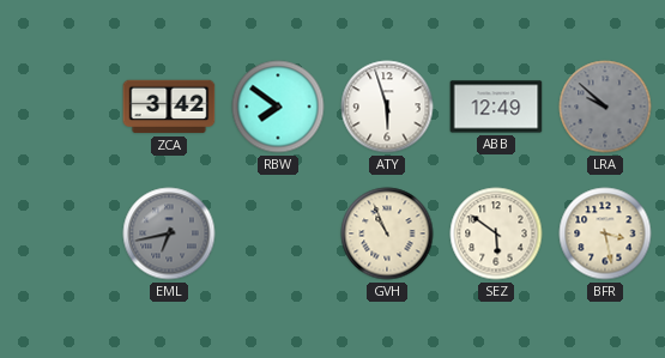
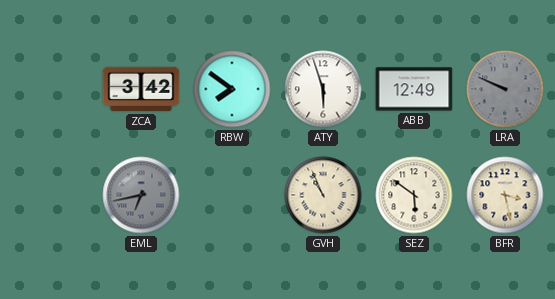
LRA: 9:52 -> 9:49 (505, 89)
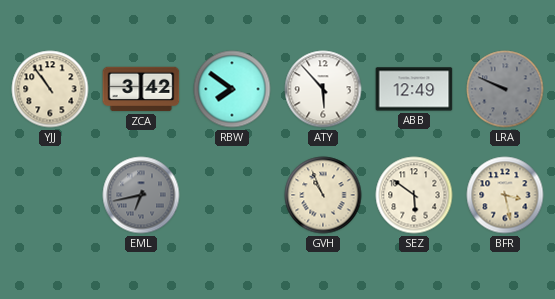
YJJ: none -> 10:54 (50, 89)
ATY: 5:57 -> 5:53 (323, 89)
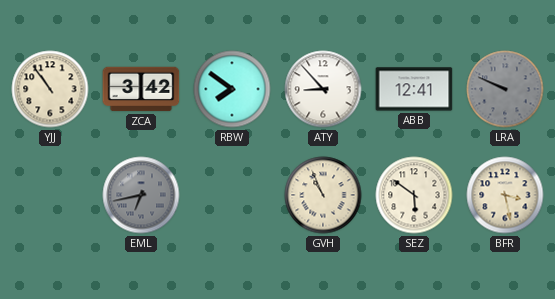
ATY: 5:53 -> 8:53 (323, 89)
ABB: 12:49 -> 12:41 (414, 89)
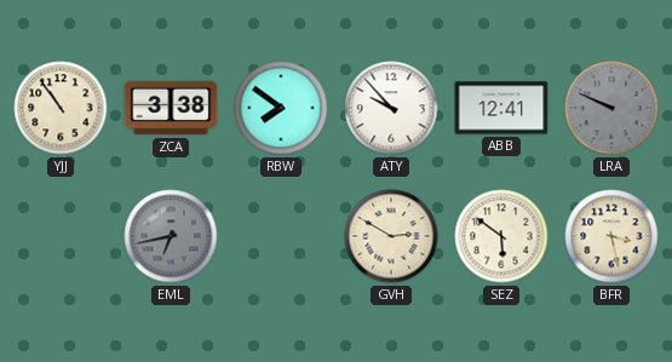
ZCA: 3:42 -> 3:38 (171, 108)
ATY: 8:53 -> 9:53 (391, 108)
GVH: 10:56 -> 2:50 (391, 236)
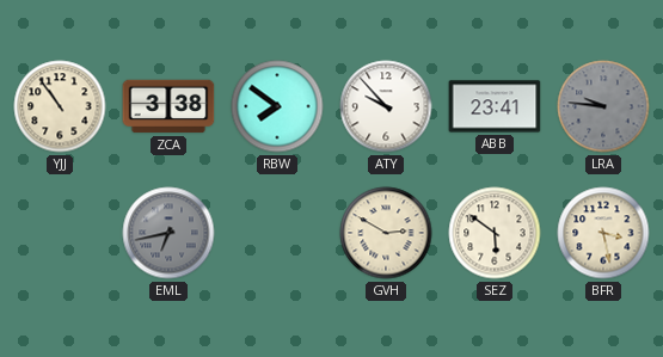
ABB: 12:41 -> 23:41 (495, 106)
LRA: 9:49 -> 9:46 (603, 106)
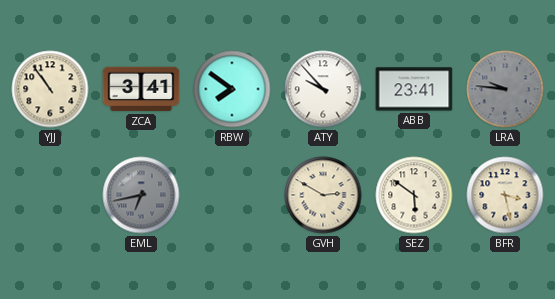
ZCA: 3:38 -> 3:41 (141, 89)
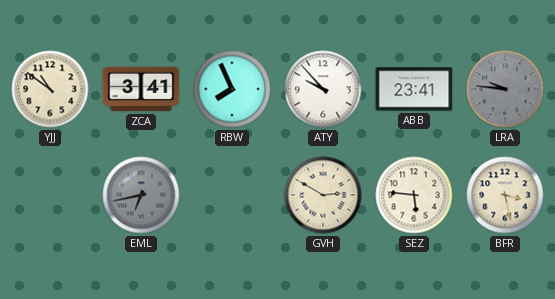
YJJ: 10:54 -> 10:51 (50, 89)
RBW: 7:51 -> 7:56 (232, 89)
SEZ: 5:51 -> 5:46 (414, 195)
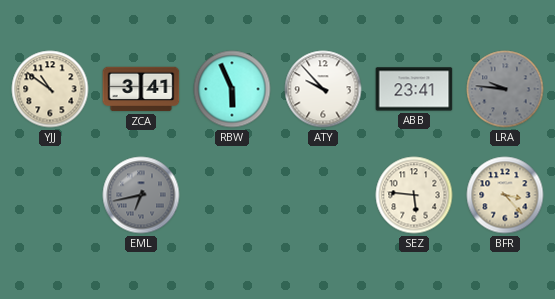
RBW: 7:56 -> 5:56 (232, 89)
GVH: 2:50 -> none (323, 195)
BFR: 3:28 -> 3:23 (505, 195)
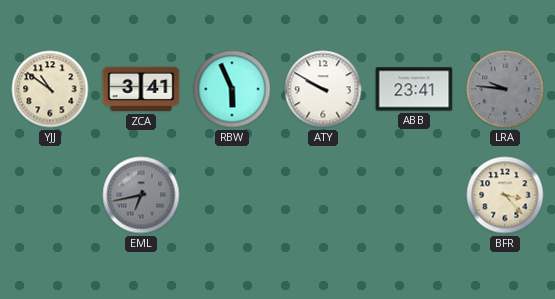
ATY: 9:53 -> 9:50 (323, 89)
SEZ: 5:46 -> none (414, 195)
